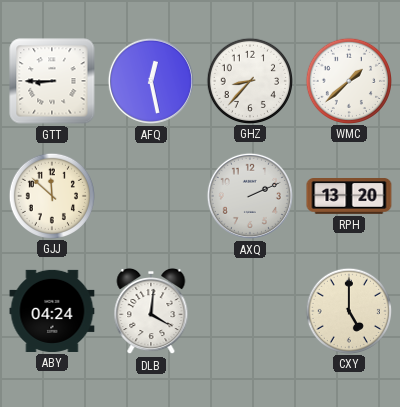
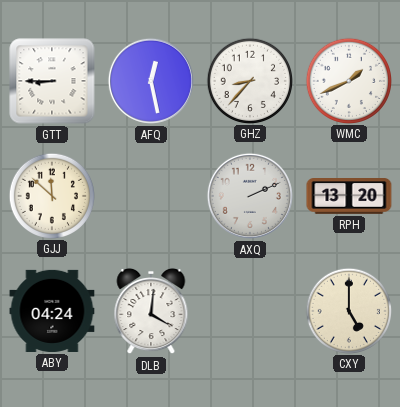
WMC: 1:38 -> 1:41 (348, 80)
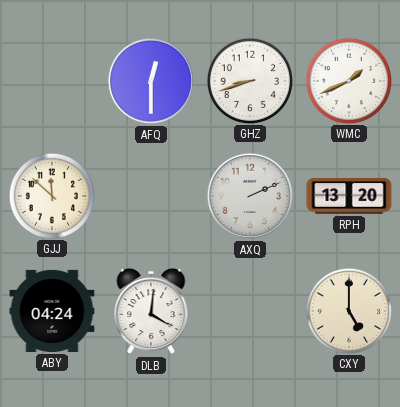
GTT: 8:45 -> none (52, 81)
AFQ: 12:28 -> 12:30 (151, 81)
GHZ: 8:37 -> 8:42 (249, 80)
